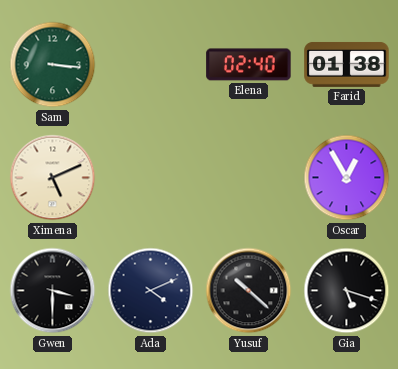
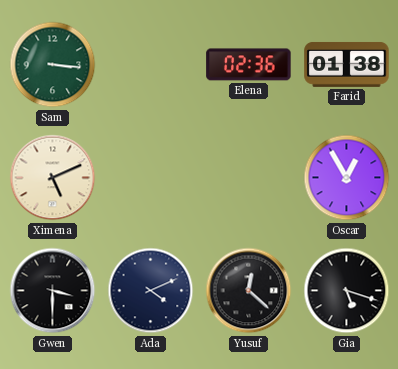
Elena: 02:40 -> 02:36 (249, 65)
Yusuf: 10:22 -> 12:22 (249, 291)
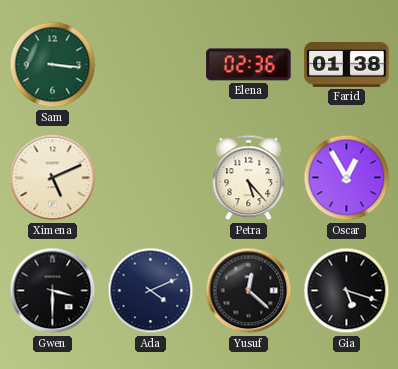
Petra: none -> 5:23 (249, 178)
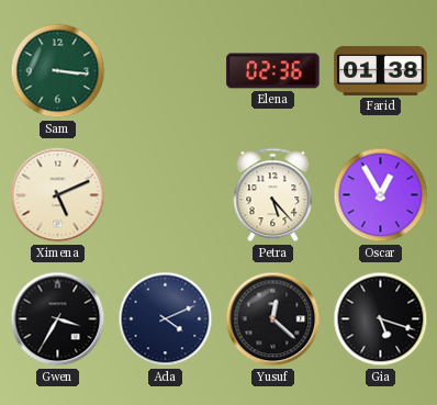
Gwen: 3:30 -> 3:35 (58, 319)
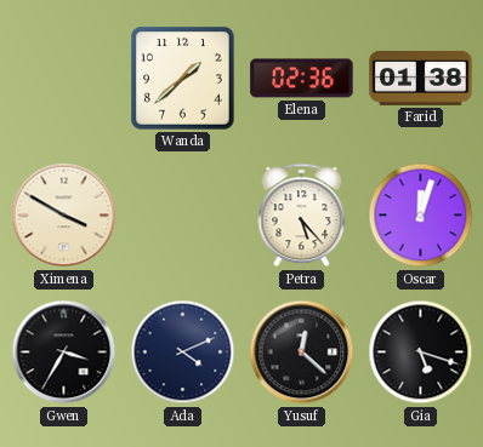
Sam: 3:16 -> none (58, 71)
Wanda: none -> 1:38 (183, 79)
Ximena: 5:11 -> 3:50 (64, 216)
Oscar: 12:55 -> 12:03 (421, 216)
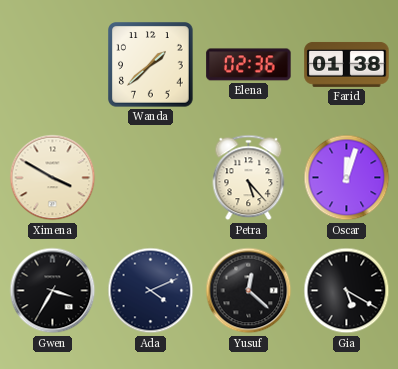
Gia: 5:18 -> 5:20 (347, 291)
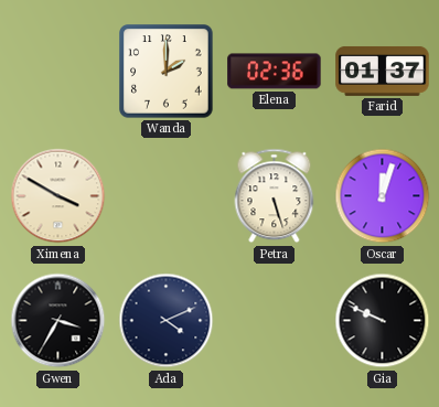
Wanda: 1:38 -> 2:00 (167, 72)
Farid: 01:38 -> 01:37 (383, 71)
Petra: 5:23 -> 5:27 (275, 196)
Yusuf: 12:22 -> none (249, 291)
Gia: 5:20 -> 9:49 (383, 321)
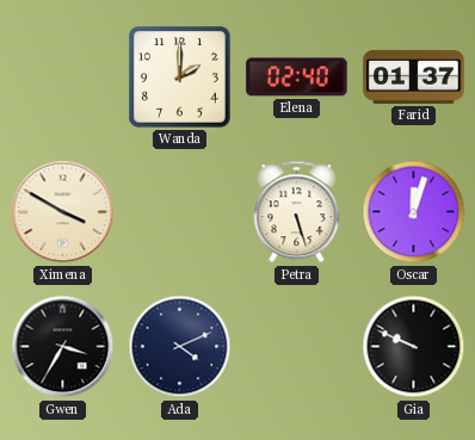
Elena: 02:36 -> 02:40 (297, 78)
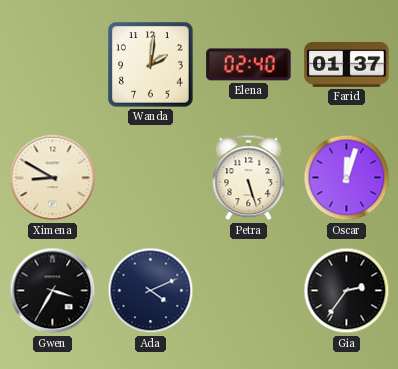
Wanda: 2:00 -> 2:01 (151, 65)
Ximena: 3:50 -> 8:50 (53, 178)
Gia: 9:49 -> 2:36 (347, 291)
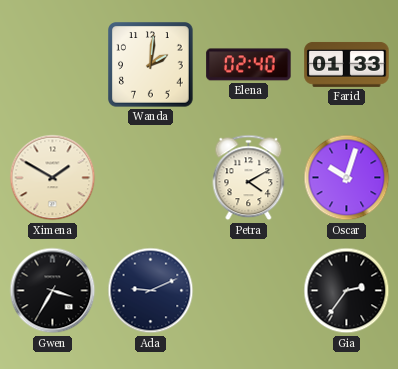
Farid: 01:37 -> 01:33 (347, 64)
Ximena: 8:50 -> 1:50 (53, 178)
Petra: 5:27 -> 4:10 (249, 178)
Oscar: 12:03 -> 10:03 (347, 178)
Ada: 4:11 -> 9:11 (151, 291)
